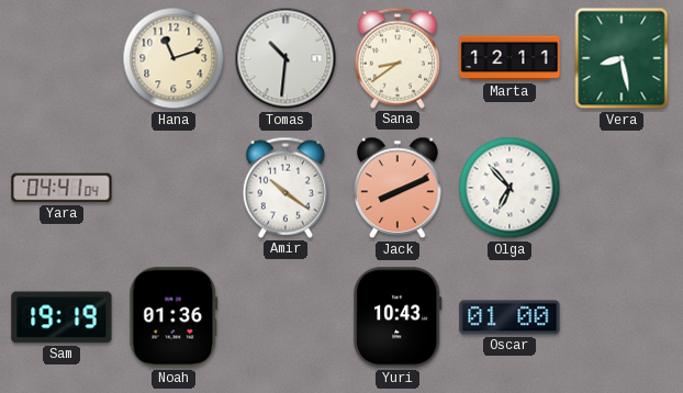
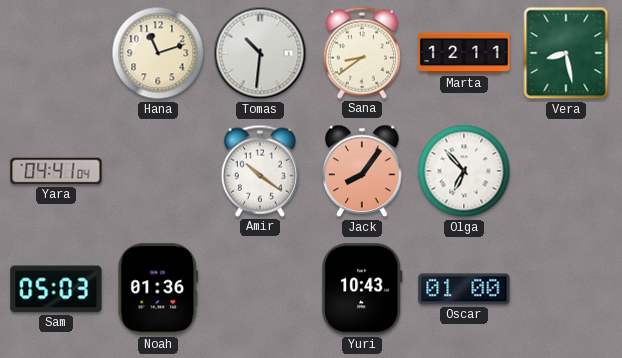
Jack: 8:11 -> 8:06 (362, 171)
Sam: 19:19 -> 05:03 (56, 289)
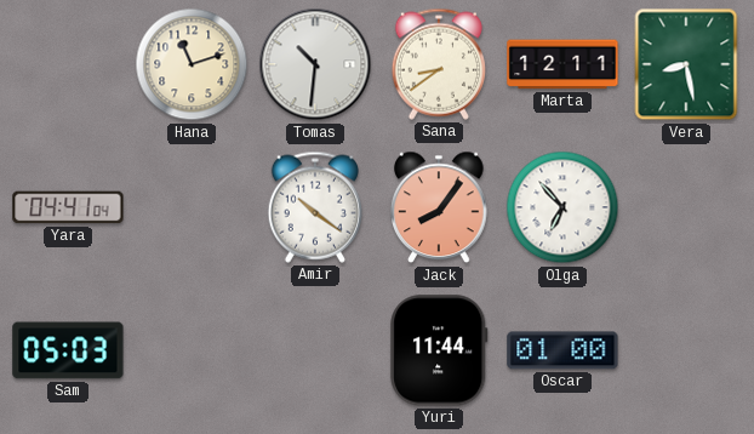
Noah: 01:36 -> none (158, 289)
Yuri: 10:43 -> 11:44 (439, 350)
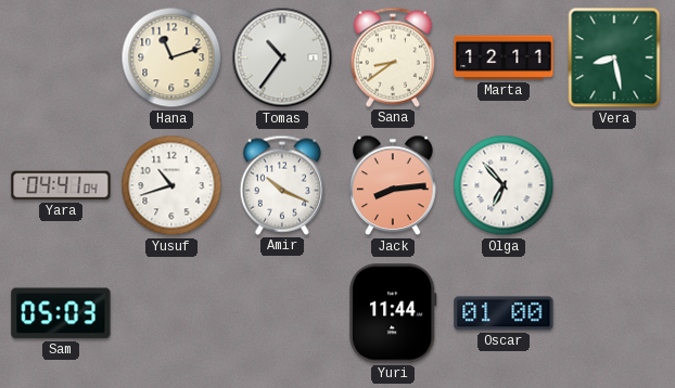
Tomas: 10:31 -> 10:36 (282, 57)
Yusuf: none -> 10:42 (171, 185)
Amir: 10:21 -> 10:19 (281, 185)
Jack: 8:06 -> 8:14 (393, 185)
